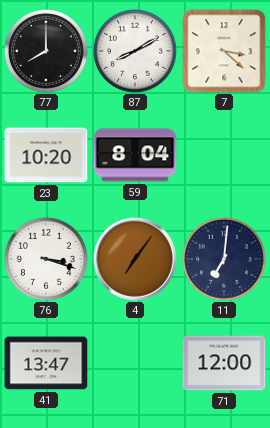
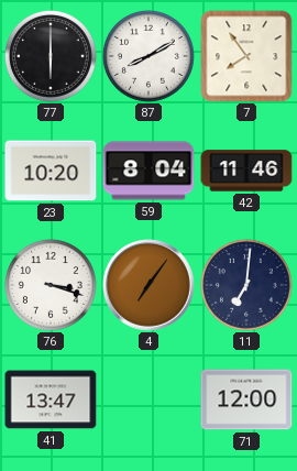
77: 8:00 -> 6:00 (51, 56)
7: 3:22 -> 7:54 (246, 56)
42: none -> 11:46 (246, 171)
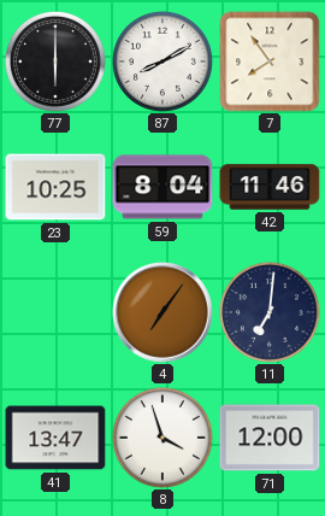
23: 10:20 -> 10:25 (55, 187)
76: 3:18 -> none (51, 285)
8: none -> 3:57 (162, 438)
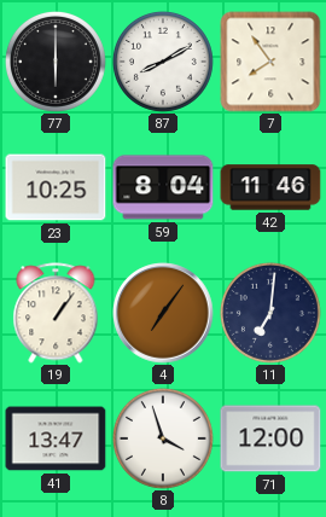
19: none -> 1:06 (56, 313)
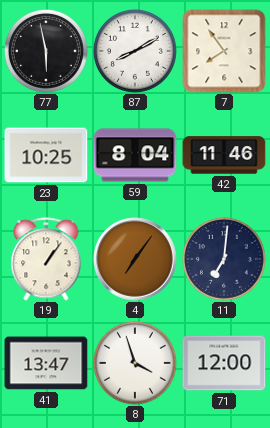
77: 6:00 -> 5:58 (46, 51)
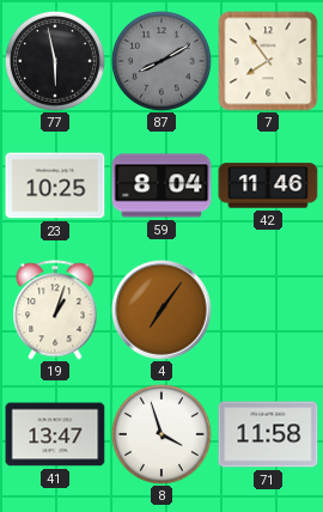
87 dial: white -> grey (161, 61)
19: 1:06 -> 1:03 (55, 310)
11: 7:01 -> none (224, 259)
71: 12:00 -> 11:58 (268, 434)
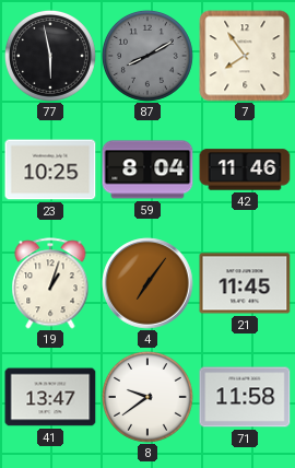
21: none -> 11:45 (245, 283)
8: 3:57 -> 9:39 (147, 397)
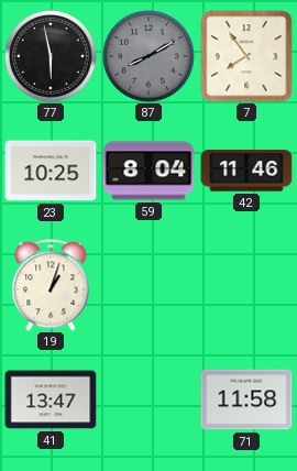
4: 7:06 -> none (147, 283)
21: 11:45 -> none (245, 283)
8: 9:39 -> none (147, 397)
